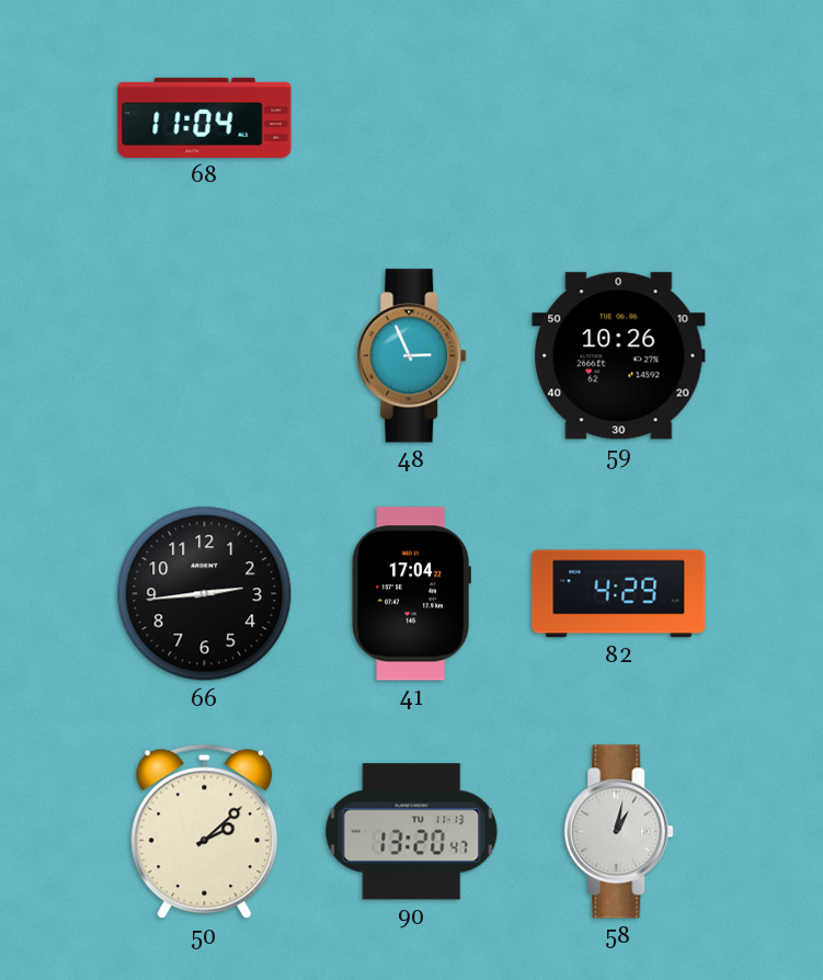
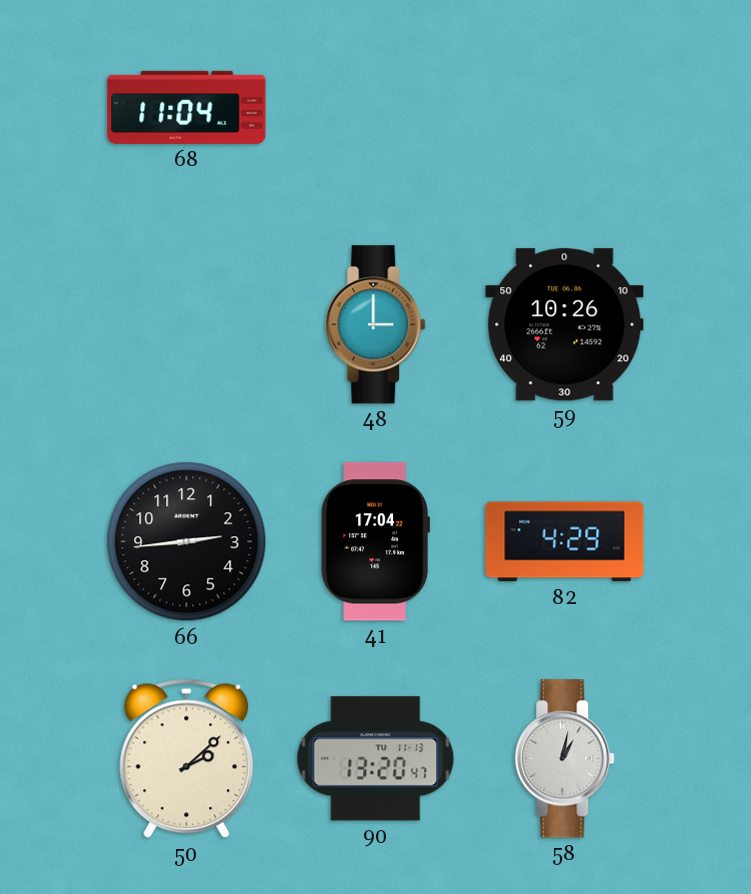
48: 2:56 -> 3:00 (376, 325)
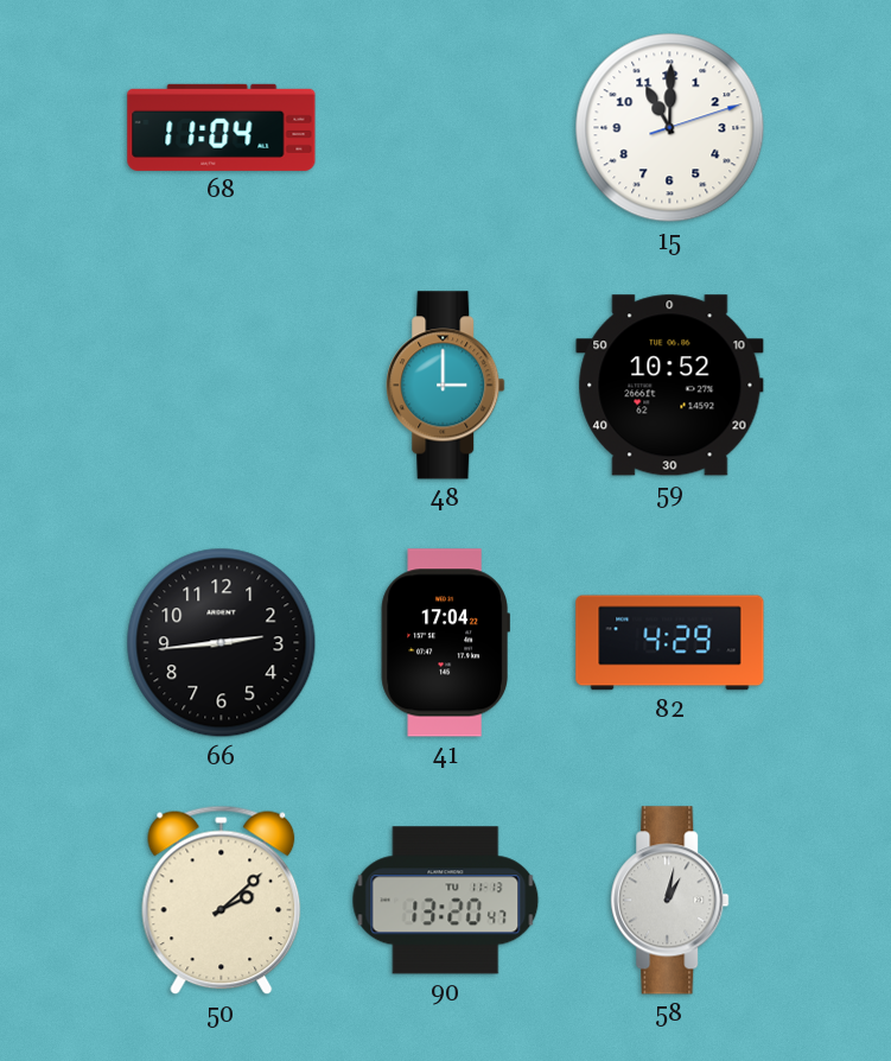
15: none -> 11:00 (670, 128)
59: 10:26 -> 10:52 (670, 386)
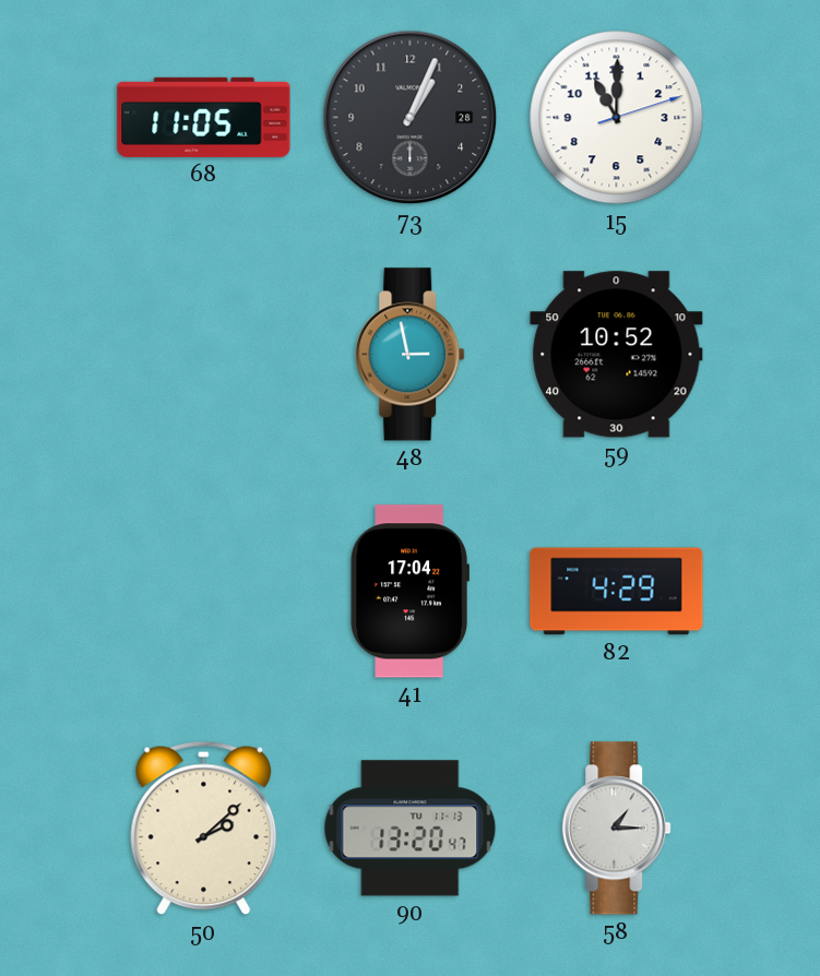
68: 11:04 -> 11:05 (204, 117)
73: none -> 1:04 (411, 118)
48: 3:00 -> 2:58 (411, 355)
66: 2:44 -> none (222, 643)
58: 1:02 -> 1:15 (617, 829)
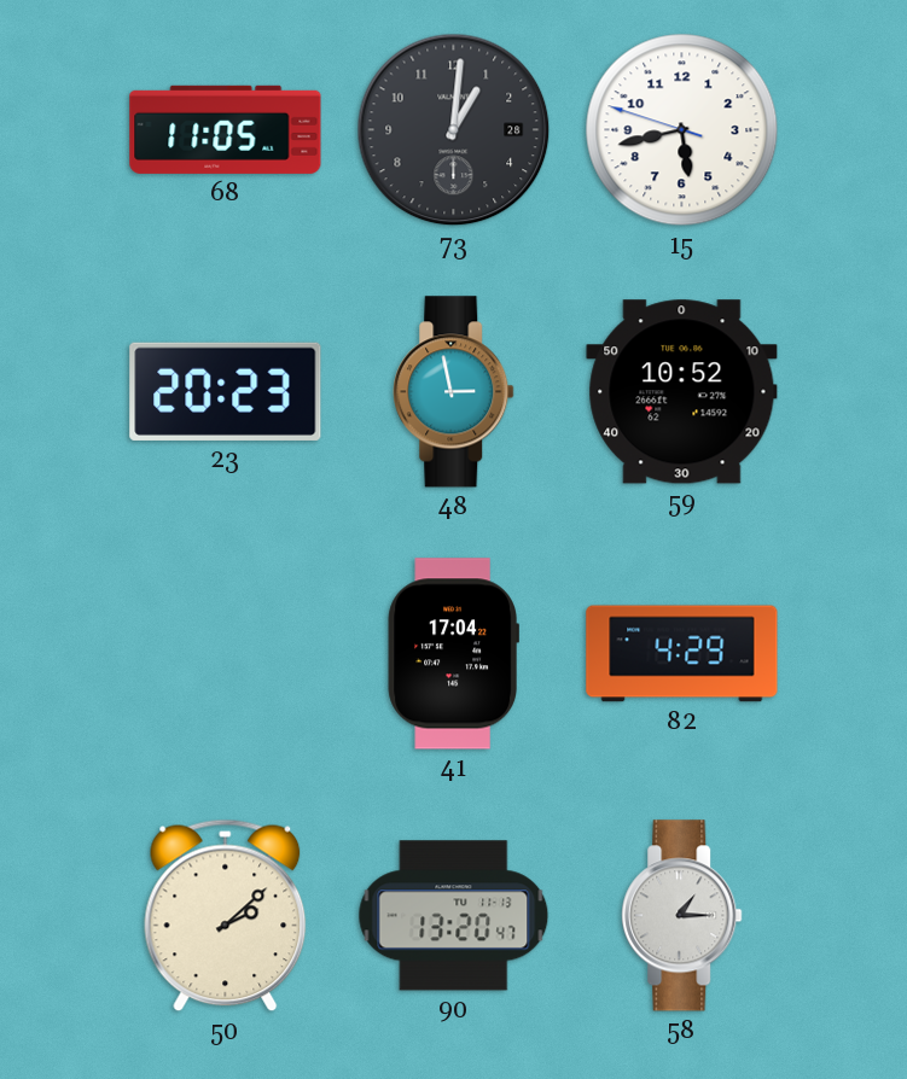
73: 1:04 -> 1:01 (454, 130)
15: 11:00 -> 5:42 (682, 130)
23: none -> 20:23 (226, 391)
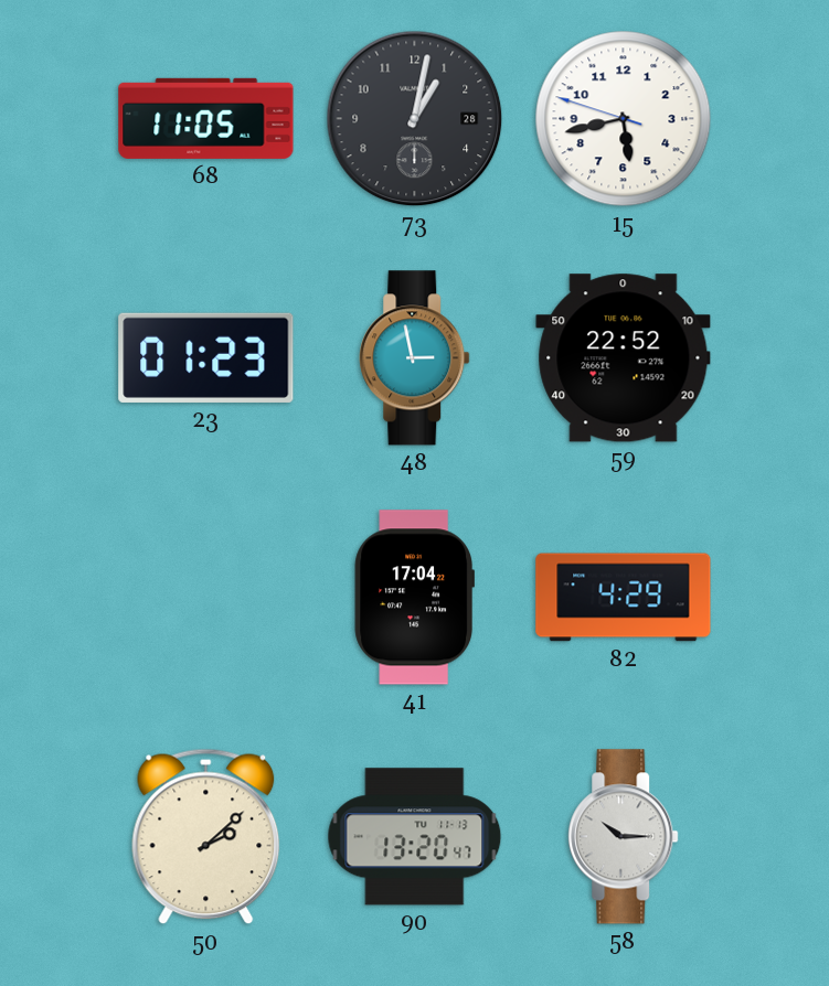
73: 1:01 -> 1:02 (415, 119)
23: 20:23 -> 01:23 (206, 357)
59: 10:52 -> 22:52 (624, 358)
58: 1:15 -> 10:15 (624, 837)
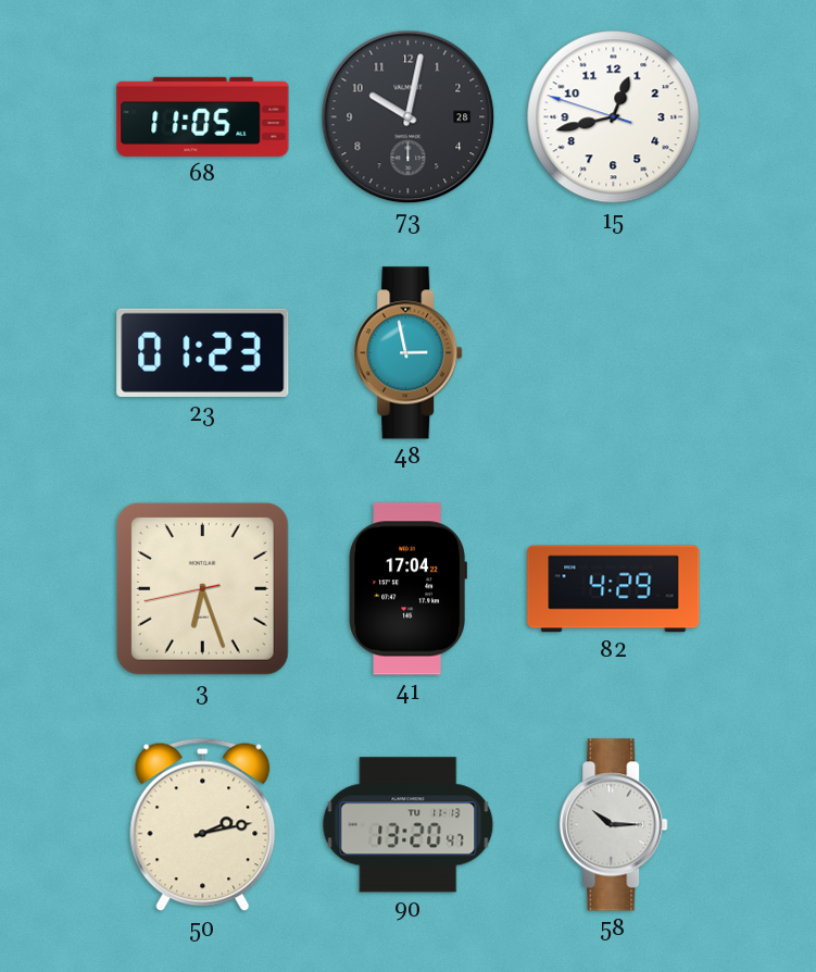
73: 1:02 -> 10:02 (409, 117)
15: 5:42 -> 12:42 (614, 117)
59: 22:52 -> none (624, 358)
3: none -> 6:26 (202, 588)
50: 2:08 -> 2:13 (203, 825)
